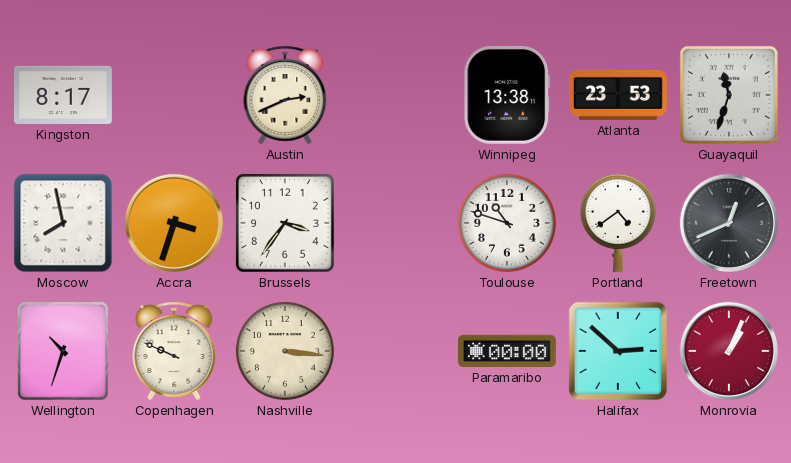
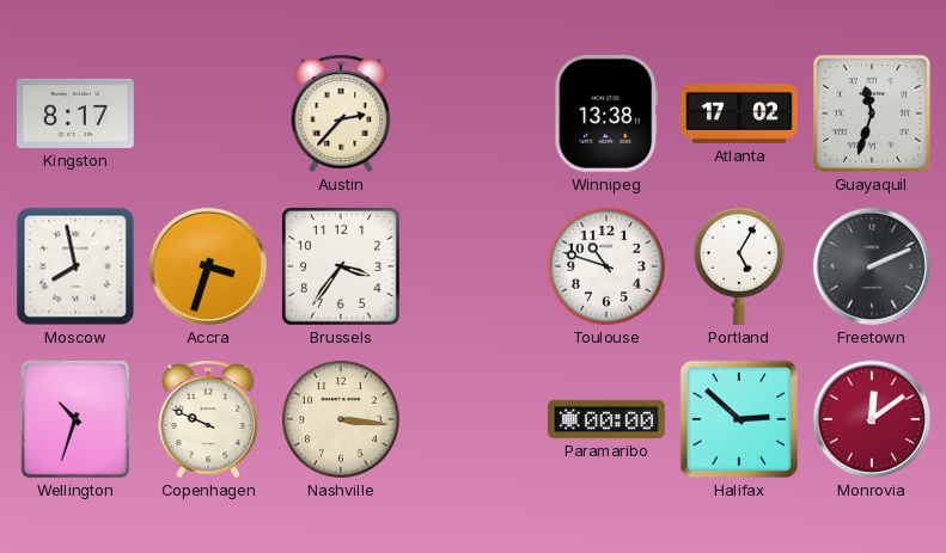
Austin: 2:41 -> 2:37 (341, 113)
Atlanta: 23:53 -> 17:02 (740, 113)
Portland: 4:39 -> 5:05 (739, 266)
Freetown: 12:41 -> 2:11 (872, 266)
Monrovia: 1:04 -> 12:09 (872, 419)
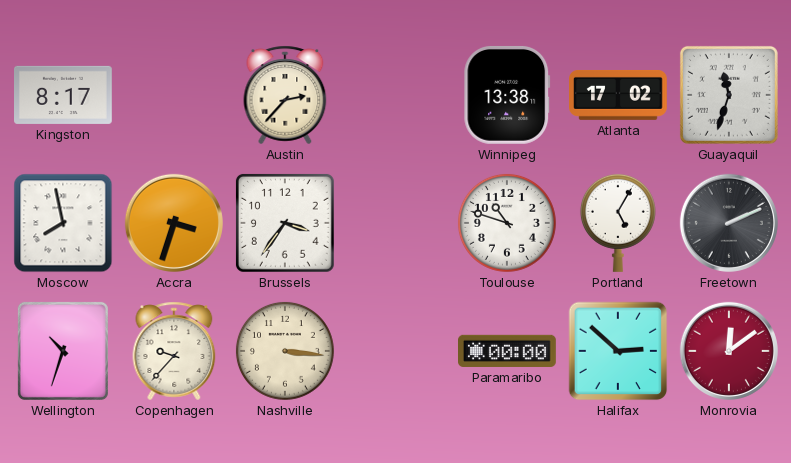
Copenhagen: 9:49 -> 9:37 (174, 351)
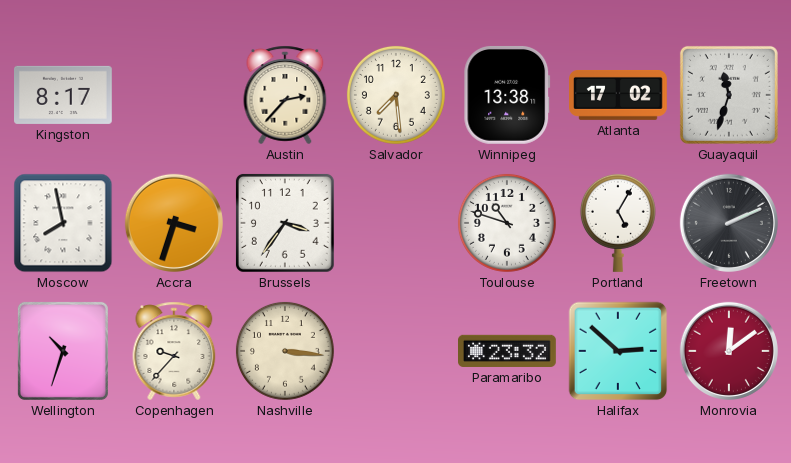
Salvador: none -> 7:29 (396, 95)
Paramaribo: 00:00 -> 23:32 (508, 351)
